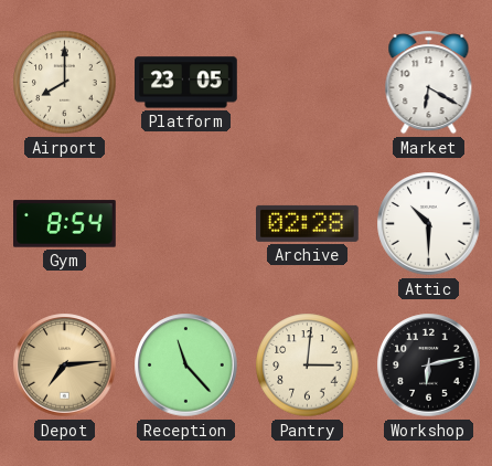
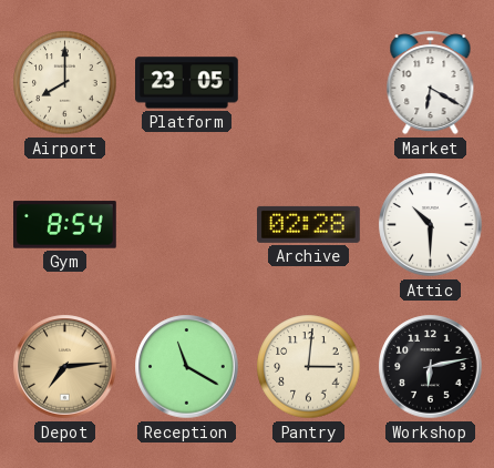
Reception: 11:23 -> 11:20 (187, 367)
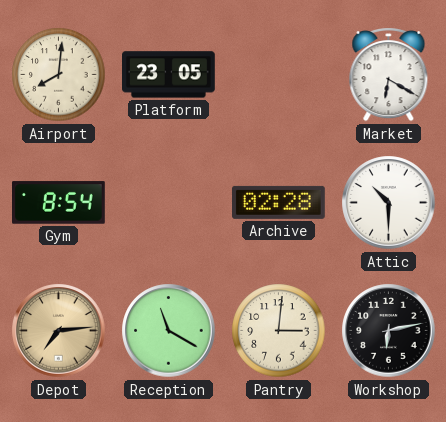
Airport: 8:00 -> 8:01 (59, 75)
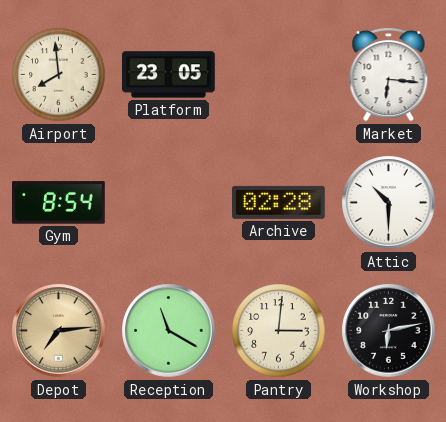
Airport: 8:01 -> 7:59 (59, 75)
Market: 6:20 -> 6:16 (389, 75)
